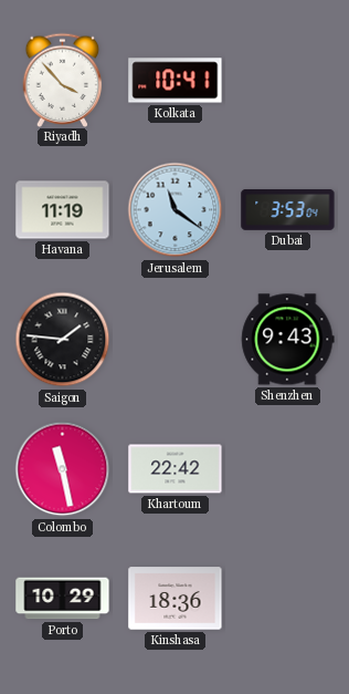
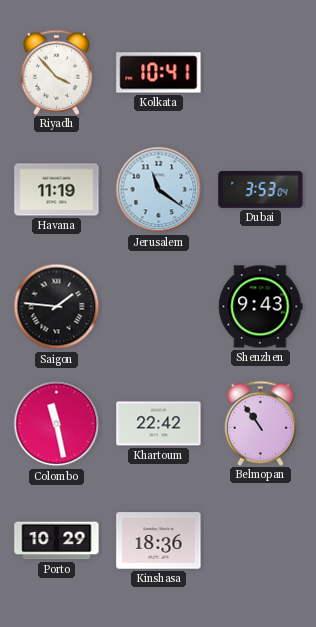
Belmopan: none -> 10:54 (261, 423)
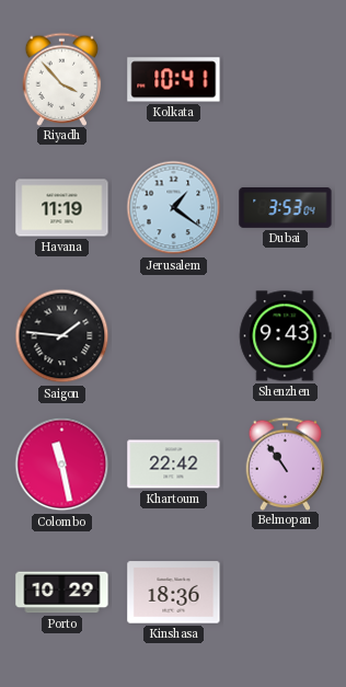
Jerusalem: 11:21 -> 1:21 (174, 208)
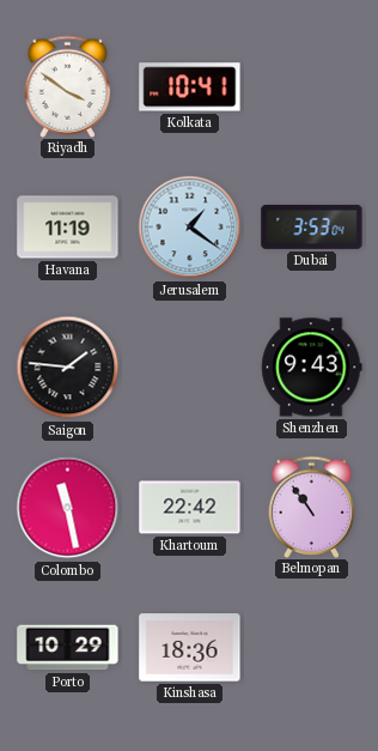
Riyadh: 3:53 -> 3:51 (68, 86)
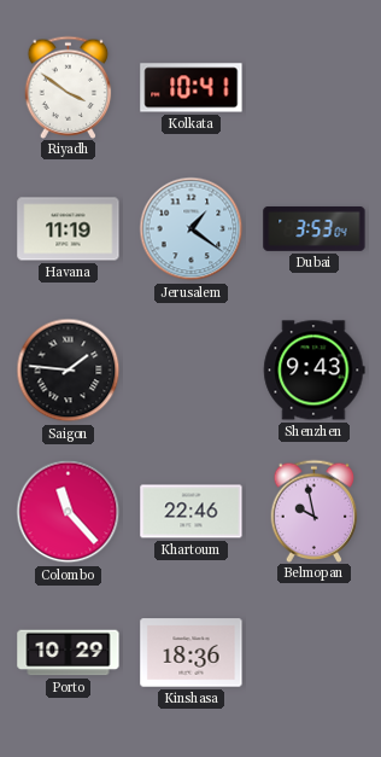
Colombo: 11:28 -> 11:23 (69, 512)
Khartoum: 22:42 -> 22:46 (192, 512)
Belmopan: 10:54 -> 9:58 (315, 511)
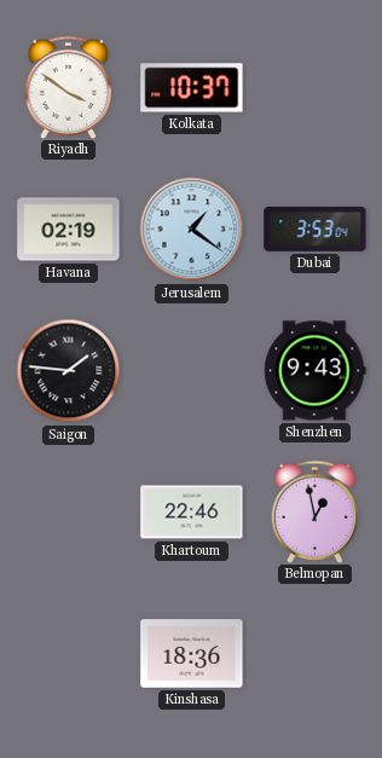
Kolkata: 10:41 -> 10:37 (192, 88)
Havana: 11:19 -> 02:19 (69, 230)
Colombo: 11:23 -> none (69, 512)
Belmopan: 9:58 -> 12:58 (316, 511)
Porto: 10:29 -> none (69, 653)
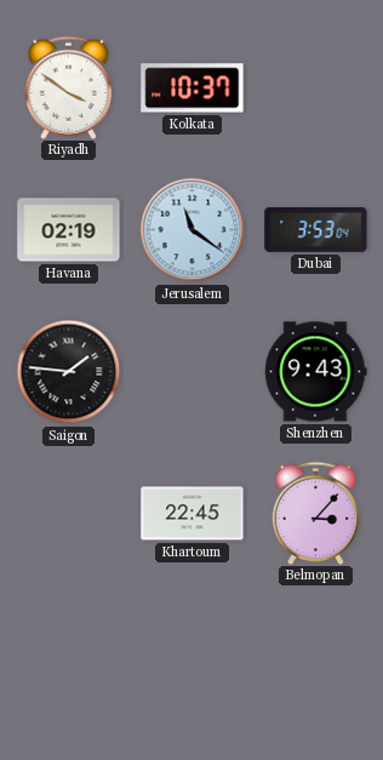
Jerusalem: 1:21 -> 11:21 (193, 230)
Khartoum: 22:46 -> 22:45 (193, 514)
Belmopan: 12:58 -> 3:07 (316, 513)
Kinshasa: 18:36 -> none (192, 654)
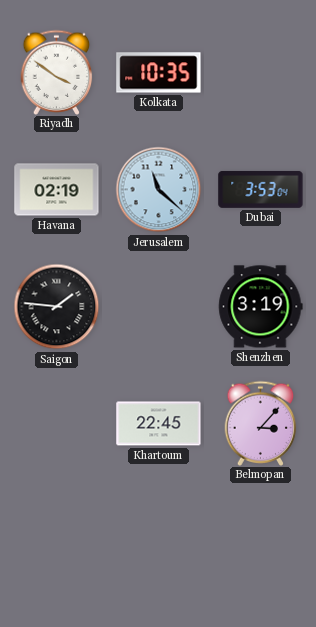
Kolkata: 10:37 -> 10:35 (159, 73)
Jerusalem: 11:21 -> 11:22 (159, 190)
Shenzhen: 9:43 -> 3:19 (261, 307)
